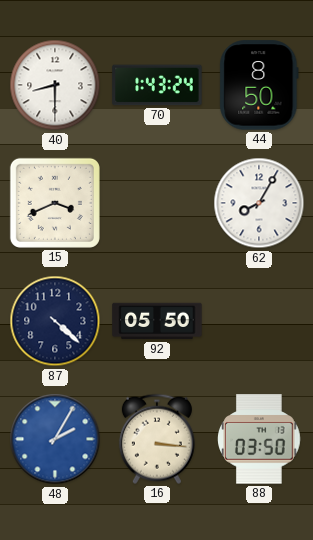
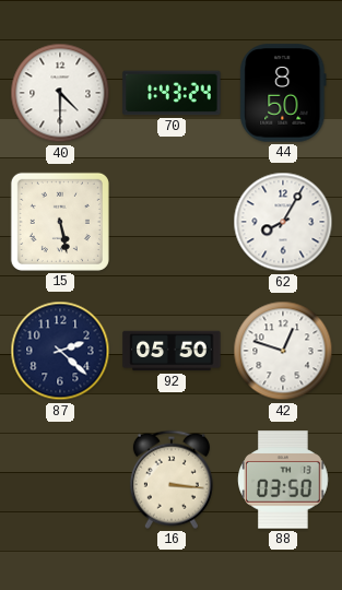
40: 8:30 -> 4:30 (60, 93)
15: 3:41 -> 5:28 (60, 222)
87: 4:22 -> 2:22 (60, 351)
42: none -> 12:48 (283, 351)
48: 2:05 -> none (55, 439)
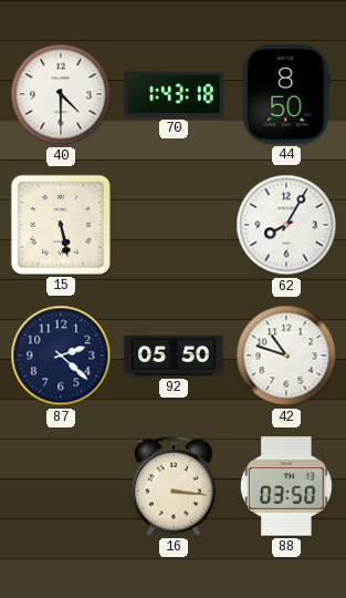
70: 1:43:24 -> 1:43:18 (174, 94)
42: 12:48 -> 10:48 (286, 355)
